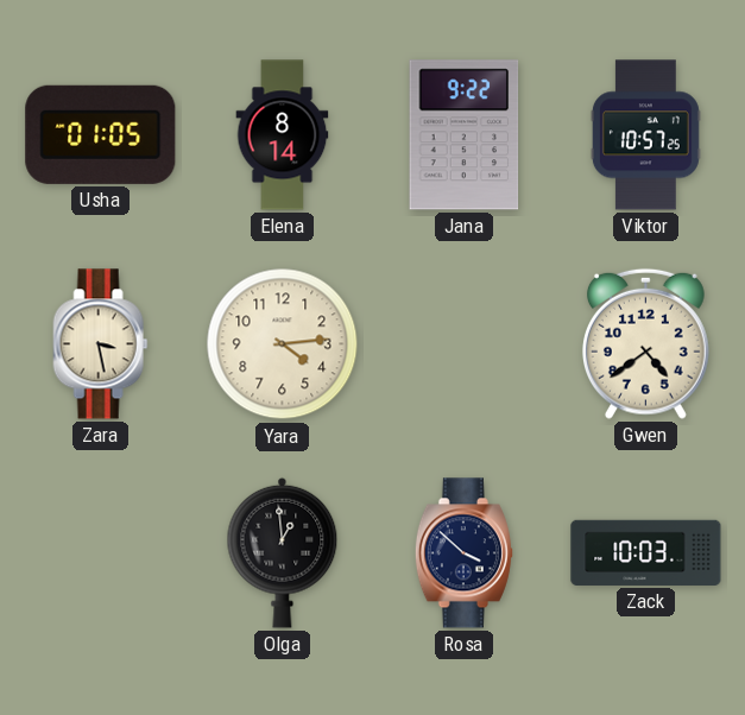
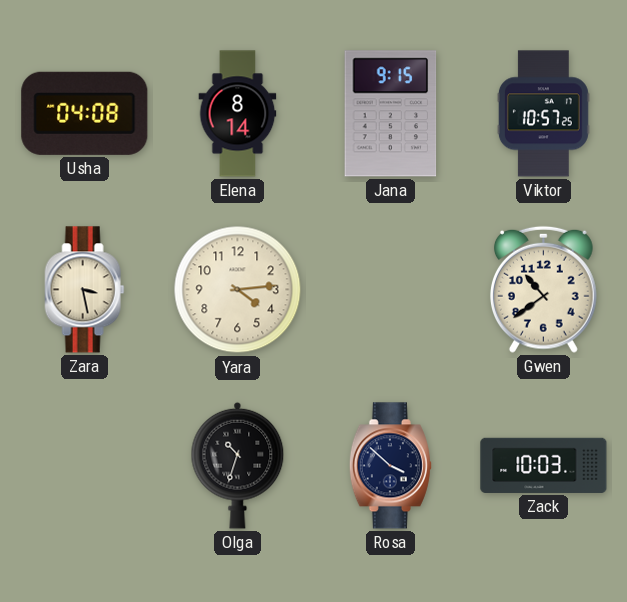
Usha: 01:05 -> 04:08 (85, 113)
Jana: 9:22 -> 9:15 (391, 114)
Gwen: 4:39 -> 10:39 (543, 289)
Olga: 12:59 -> 10:33 (238, 465)
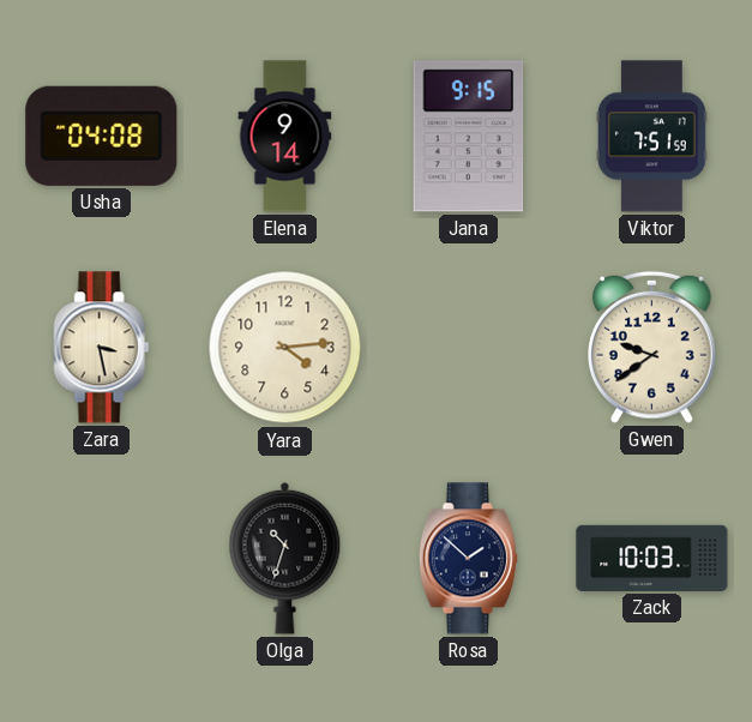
Elena: 8:14 -> 9:14 (285, 137)
Viktor: 10:57 -> 7:51 (651, 137)
Gwen: 10:39 -> 9:39 (651, 347)
Rosa: 3:52 -> 1:52 (468, 559)
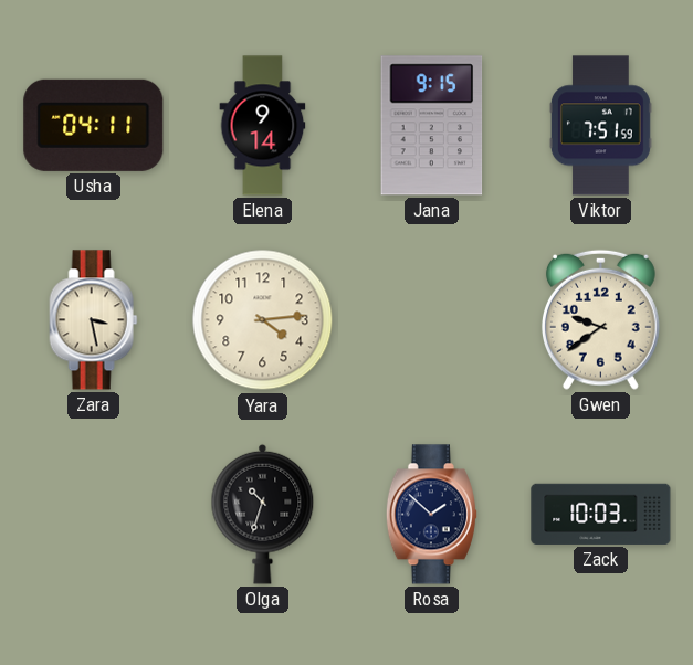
Usha: 04:08 -> 04:11 (94, 125)
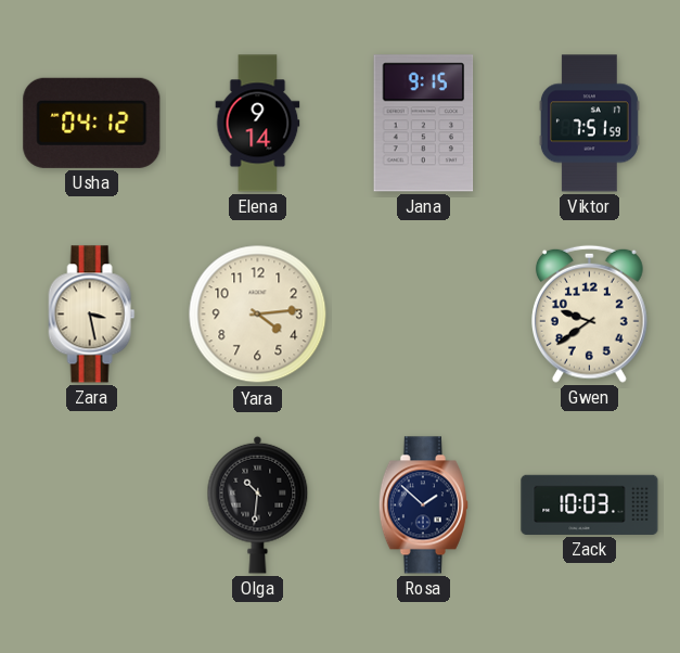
Usha: 04:11 -> 04:12 (92, 123)
Olga: 10:33 -> 10:31 (258, 504)
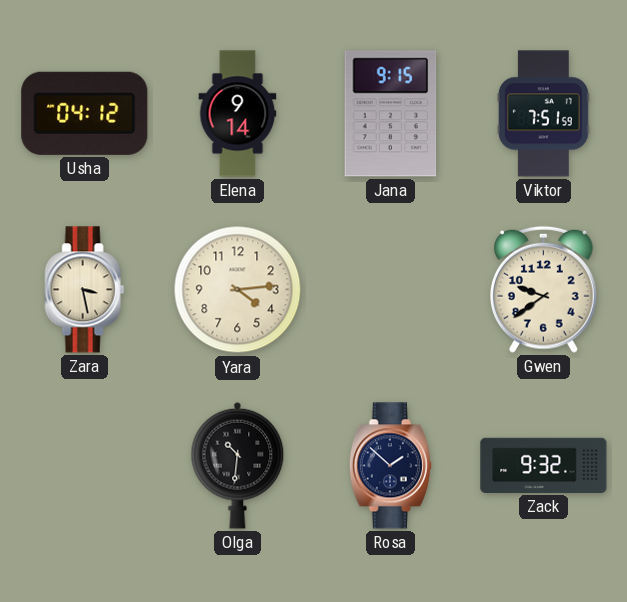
Zack: 10:03 -> 9:32 (544, 465)
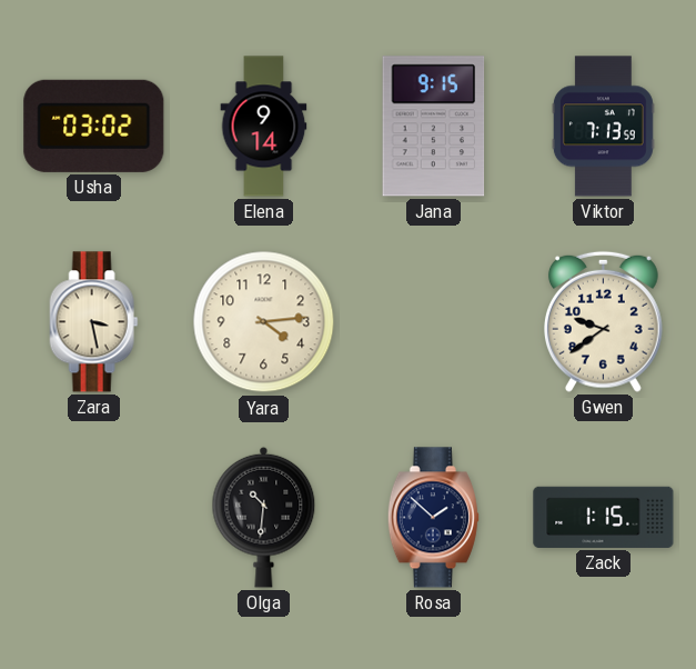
Usha: 04:12 -> 03:02 (94, 126)
Viktor: 7:51 -> 7:13 (603, 127)
Zack: 9:32 -> 1:15 (604, 517)
